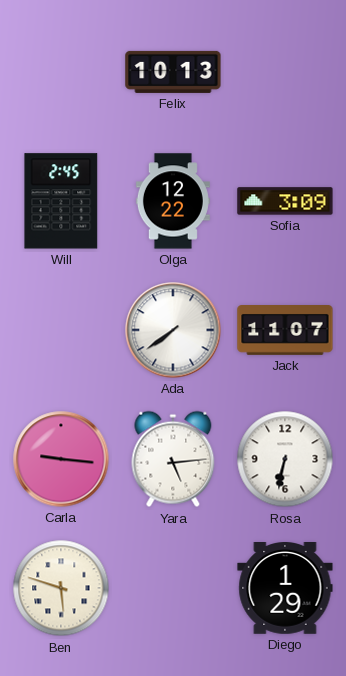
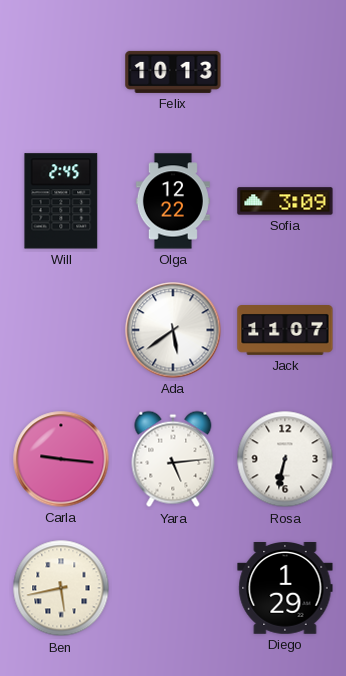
Ada: 7:39 -> 5:39 (173, 330)
Ben: 5:48 -> 5:43 (61, 588)
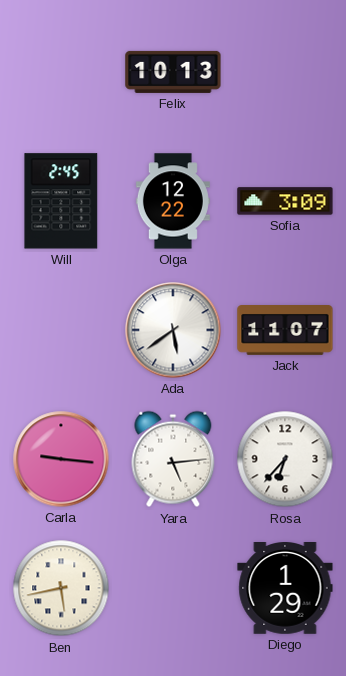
Rosa: 6:32 -> 6:37 (285, 459)
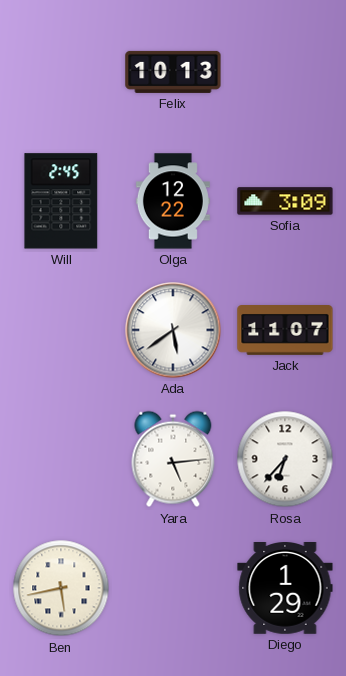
Carla: 9:16 -> none (61, 459)
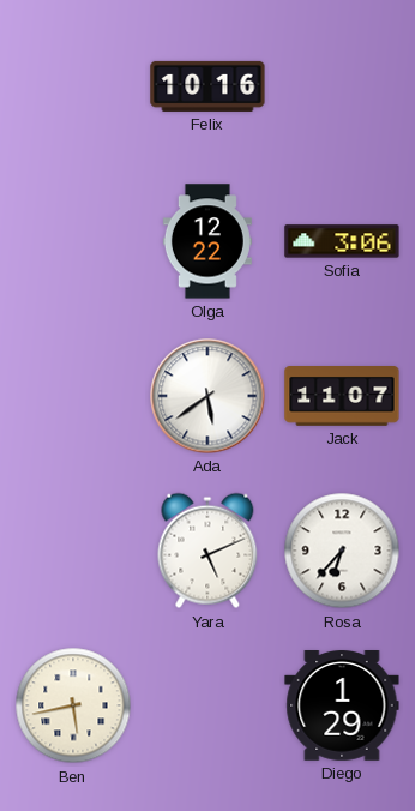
Felix: 10:13 -> 10:16 (207, 86)
Will: 2:45 -> none (61, 201)
Sofia: 3:09 -> 3:06 (342, 241)
Yara: 5:14 -> 5:11 (207, 551)
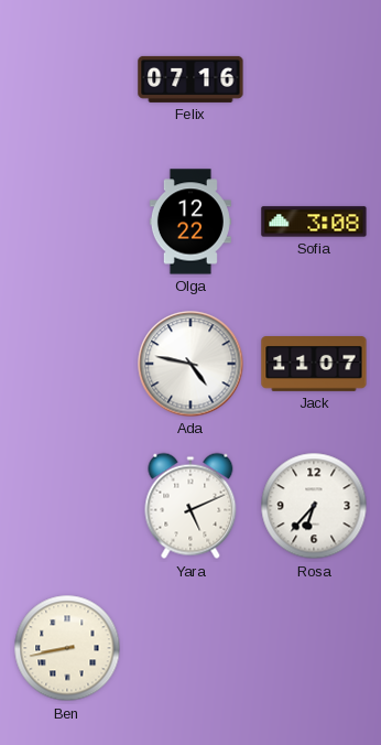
Felix: 10:16 -> 07:16 (190, 79)
Sofia: 3:06 -> 3:08 (314, 222)
Ada: 5:39 -> 4:47 (190, 364)
Ben: 5:43 -> 8:43 (67, 648)
Diego: 1:29 -> none (342, 707)
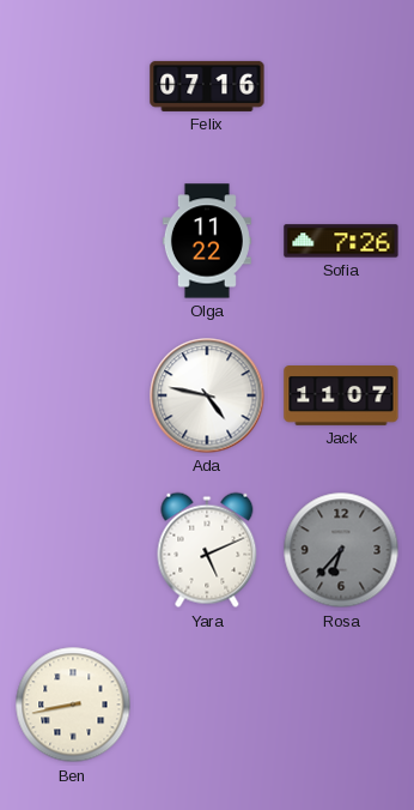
Olga: 12:22 -> 11:22 (207, 241)
Sofia: 3:08 -> 7:26 (341, 241)
Rosa dial: white -> grey (341, 550)
